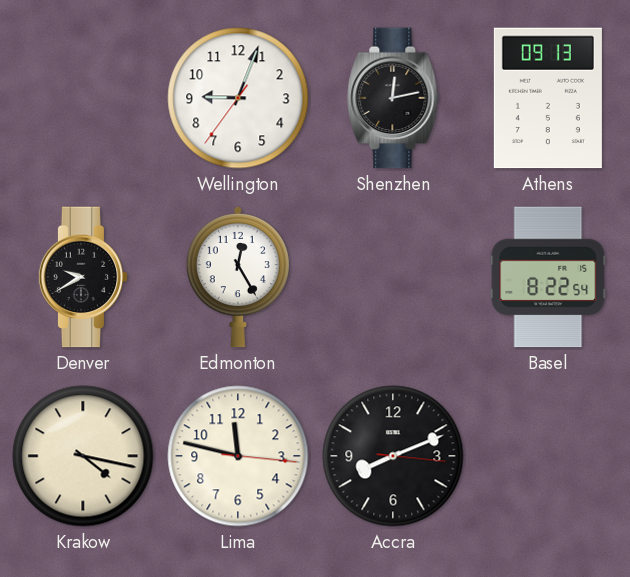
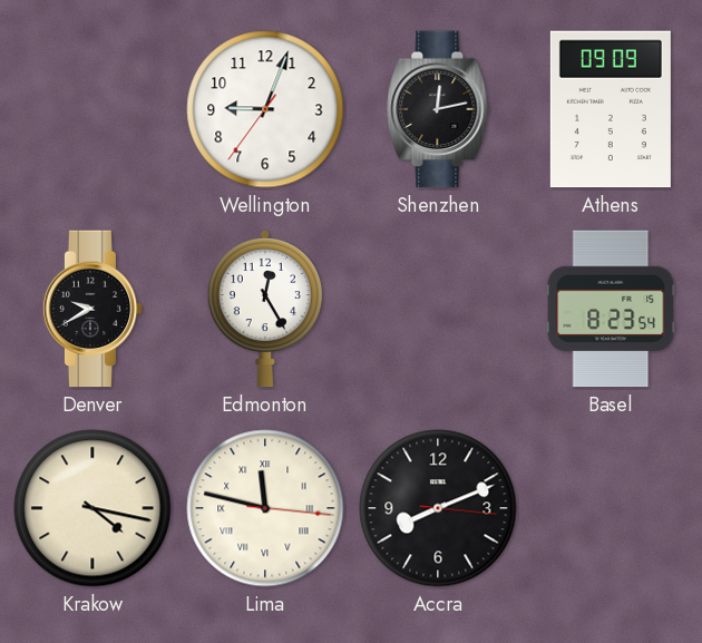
Athens: 09:13 -> 09:09 (611, 109)
Basel: 8:22 -> 8:23 (611, 309)
Lima numerals: Arabic -> Roman (265, 508)
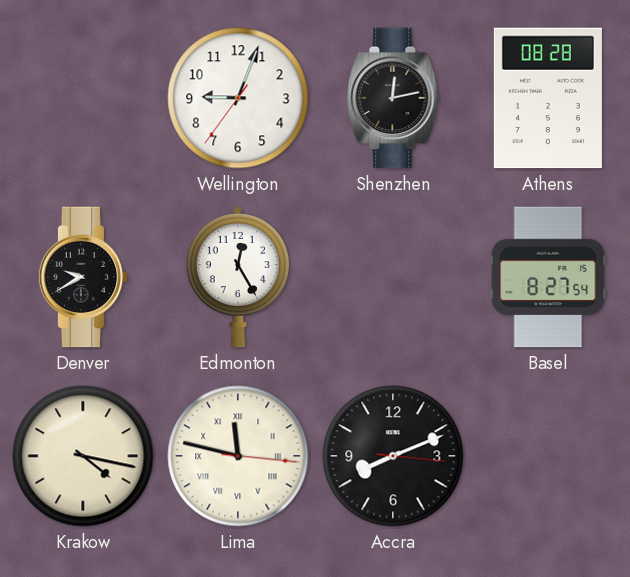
Athens: 09:09 -> 08:28 (548, 98)
Basel: 8:23 -> 8:27 (548, 277)
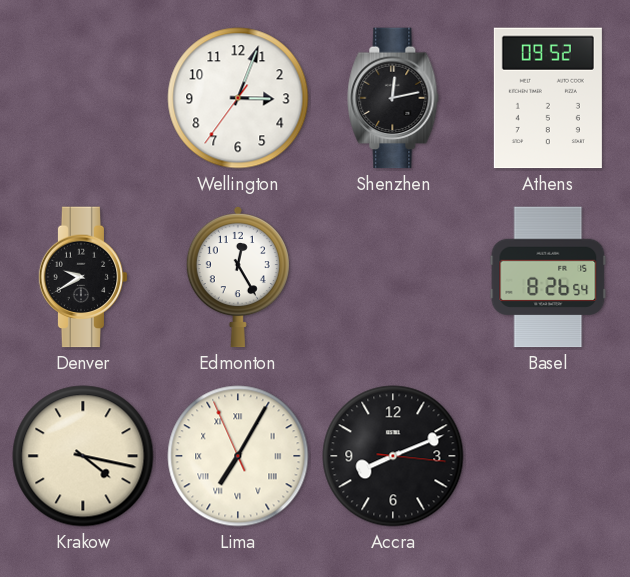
Wellington: 9:03 -> 3:03 (238, 98)
Athens: 08:28 -> 09:52 (548, 98)
Basel: 8:27 -> 8:26 (548, 277)
Lima: 11:47 -> 7:04 (238, 456)
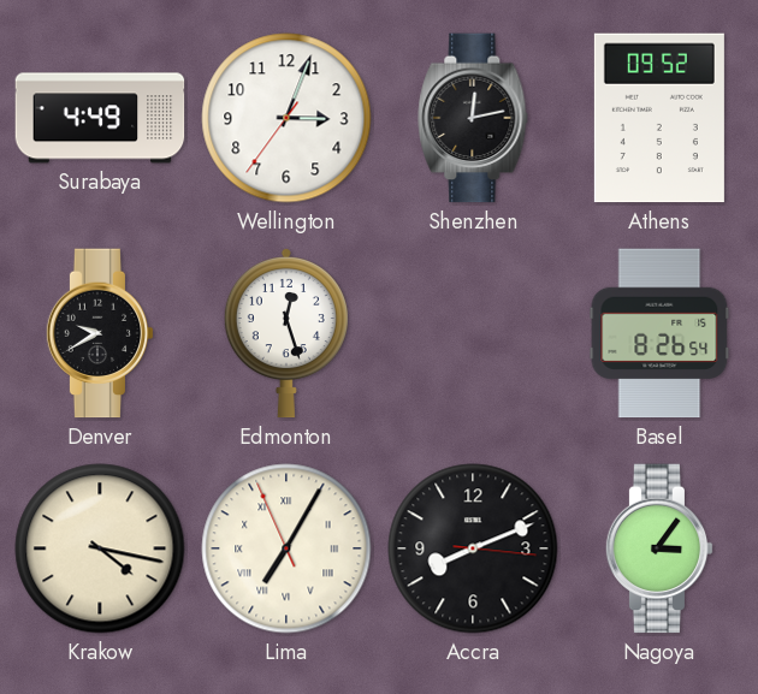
Surabaya: none -> 4:49 (100, 118)
Edmonton: 12:25 -> 12:27 (286, 333)
Nagoya: none -> 3:06 (659, 548)
